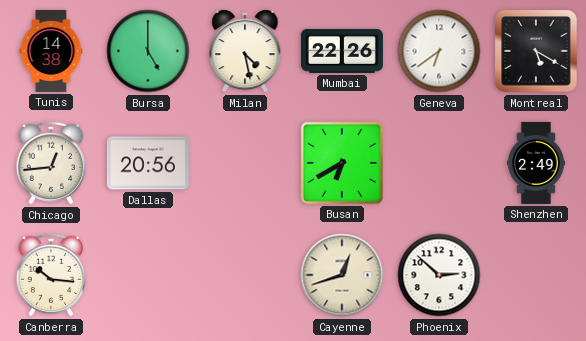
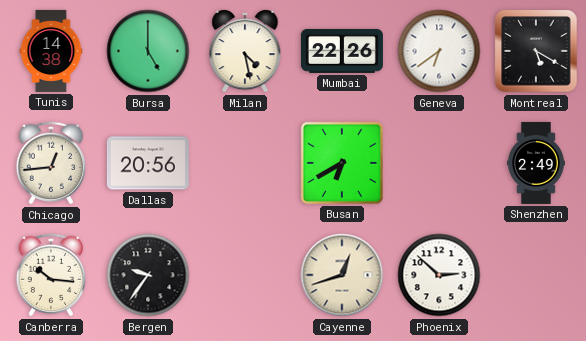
Bergen: none -> 9:36 (148, 275)
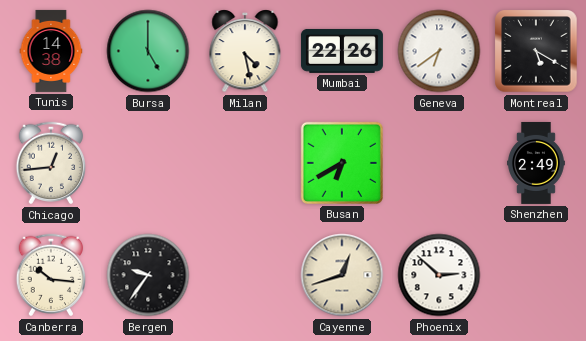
Dallas: 20:56 -> none (148, 163)
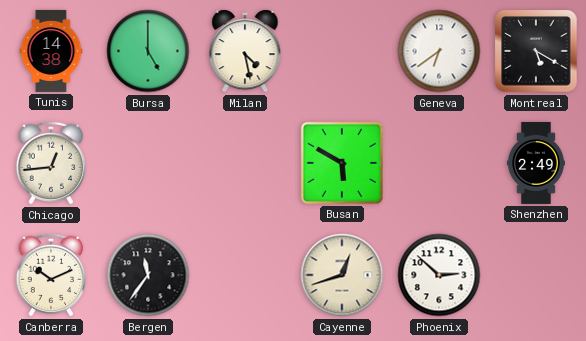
Mumbai: 22:26 -> none (342, 51)
Busan: 6:40 -> 5:50 (342, 163)
Canberra: 10:16 -> 10:11 (51, 275)
Bergen: 9:36 -> 11:36 (148, 275)
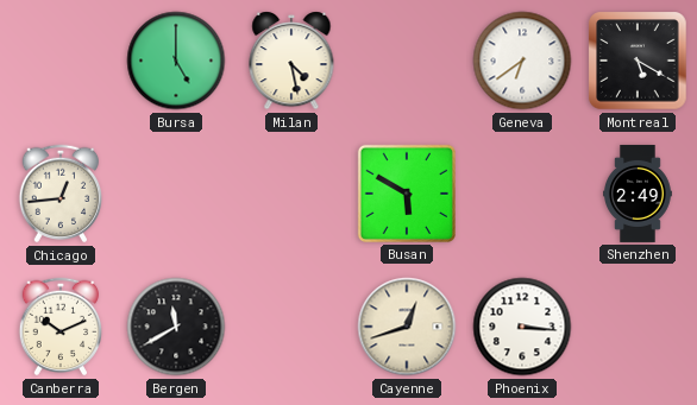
Tunis: 14:38 -> none (51, 51)
Bergen: 11:36 -> 11:40 (176, 327)
Phoenix: 2:52 -> 3:16 (522, 327)
